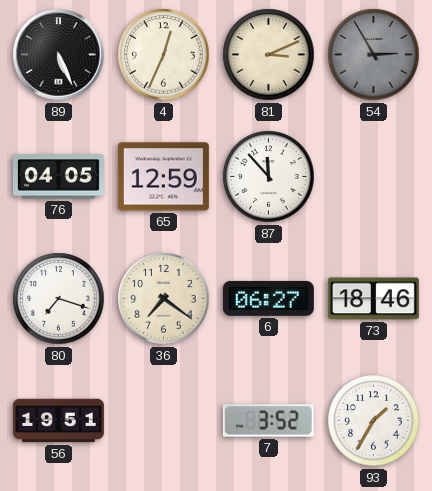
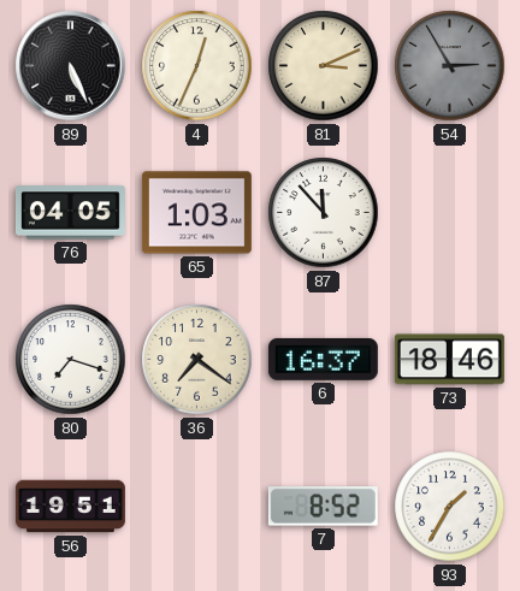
65: 12:59 -> 1:03 (196, 213)
6: 06:27 -> 16:37 (323, 359)
7: 3:52 -> 8:52 (323, 507)
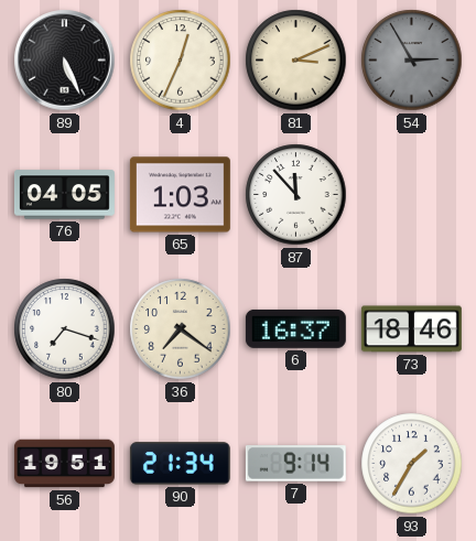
90: none -> 21:34 (180, 464)
7: 8:52 -> 9:14 (295, 464)
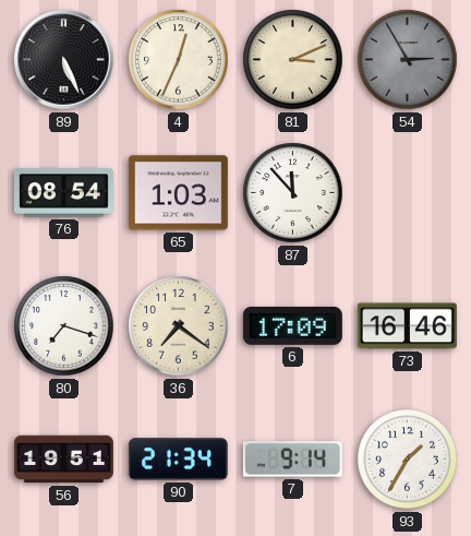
76: 04:05 -> 08:54 (63, 193)
6: 16:37 -> 17:09 (292, 325)
73: 18:46 -> 16:46 (407, 326)
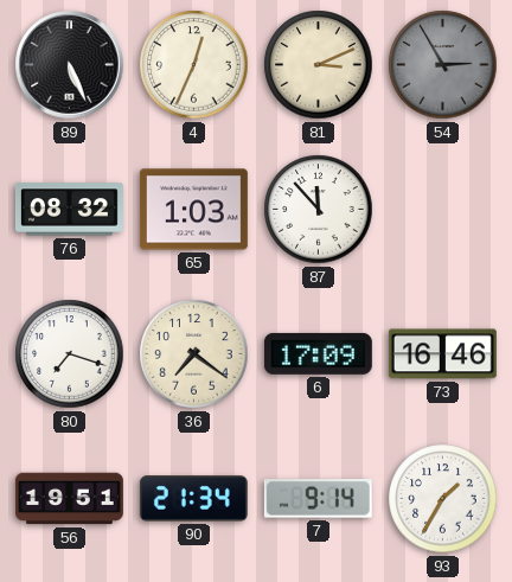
76: 08:54 -> 08:32 (69, 210)
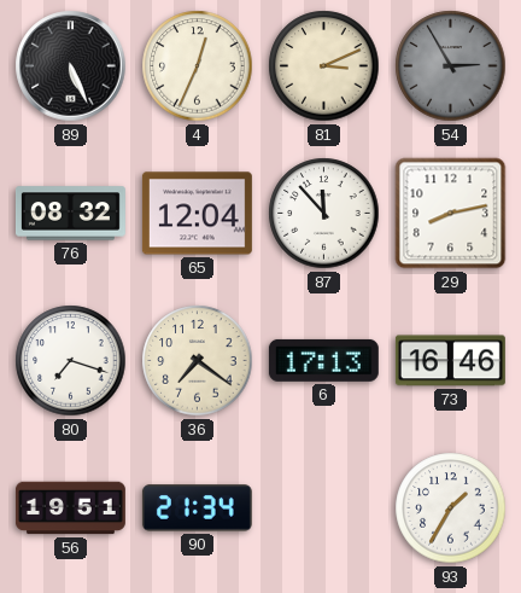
65: 1:03 -> 12:04 (197, 214)
29: none -> 8:13 (451, 214)
6: 17:09 -> 17:13 (323, 360)
7: 9:14 -> none (318, 499)
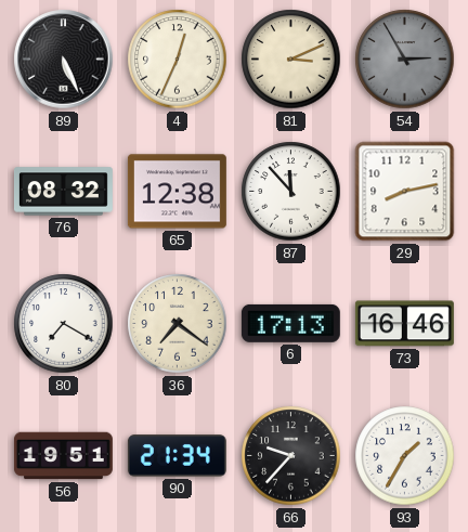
65: 12:04 -> 12:38 (177, 192)
80: 7:18 -> 7:20 (64, 324)
66: none -> 9:37 (291, 456)
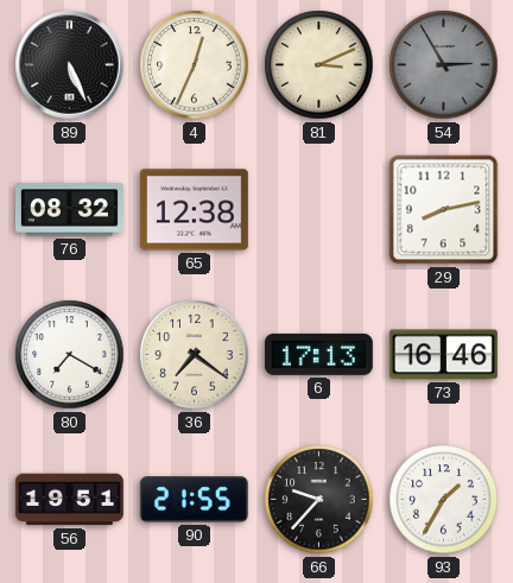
87: 11:53 -> none (291, 192)
90: 21:34 -> 21:55 (194, 500)
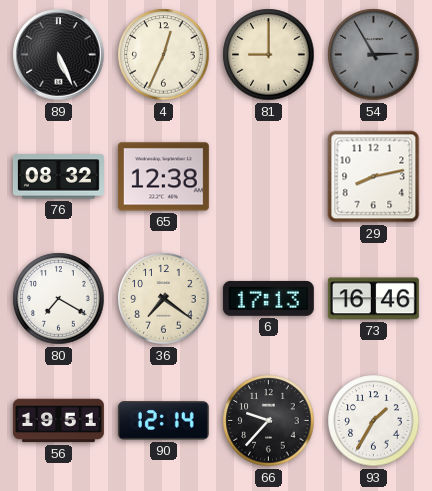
81: 3:11 -> 9:00 (269, 55)
90: 21:55 -> 12:14 (163, 421)
